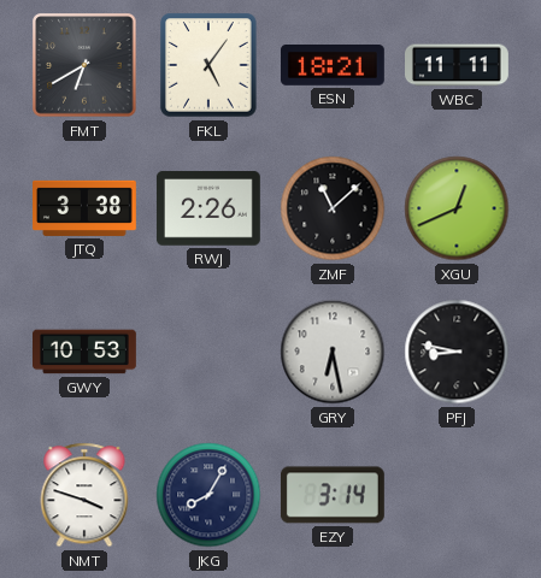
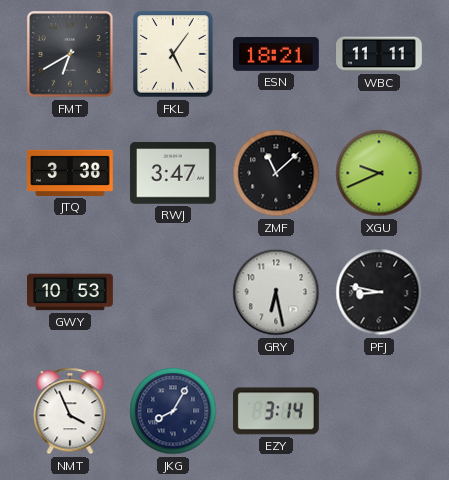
RWJ: 2:26 -> 3:47 (173, 173)
XGU: 12:41 -> 9:41 (379, 173)
NMT: 3:48 -> 3:56 (70, 411)
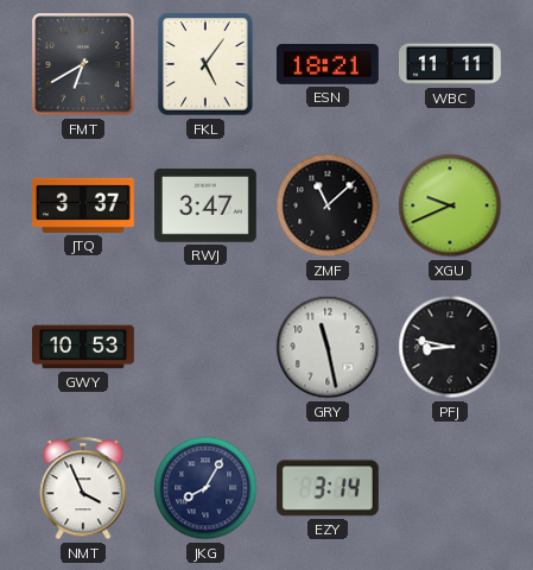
JTQ: 3:38 -> 3:37 (84, 205)
GRY: 6:28 -> 11:28 (328, 347)
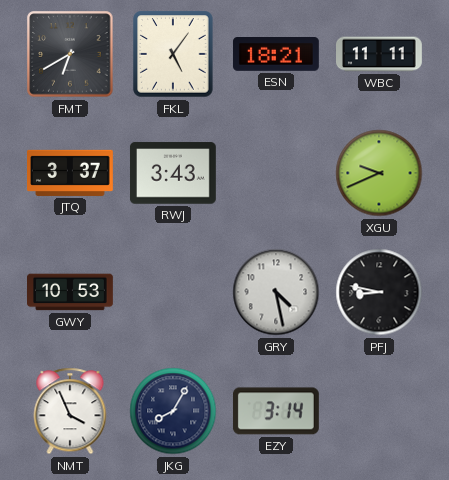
RWJ: 3:47 -> 3:43 (173, 173)
ZMF: 11:08 -> none (328, 205)
GRY: 11:28 -> 4:28 (276, 292)
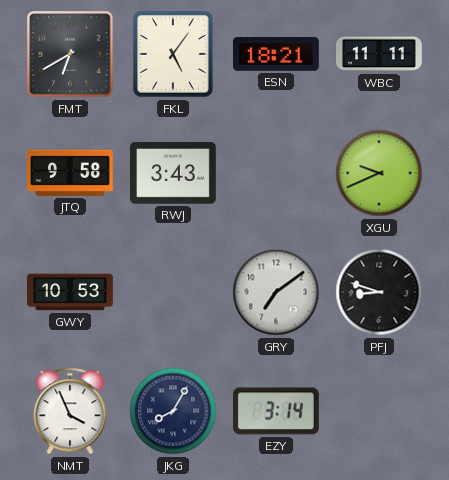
JTQ: 3:37 -> 9:58 (71, 173)
GRY: 4:28 -> 7:09 (276, 292)
PFJ: 8:47 -> 8:48 (379, 292)
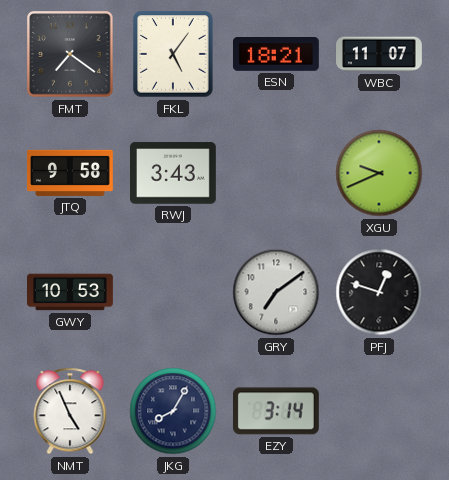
FMT: 6:40 -> 7:21 (70, 54)
WBC: 11:11 -> 11:07 (380, 54)
PFJ: 8:48 -> 12:48 (379, 292)
NMT: 3:56 -> 4:56 (70, 411)
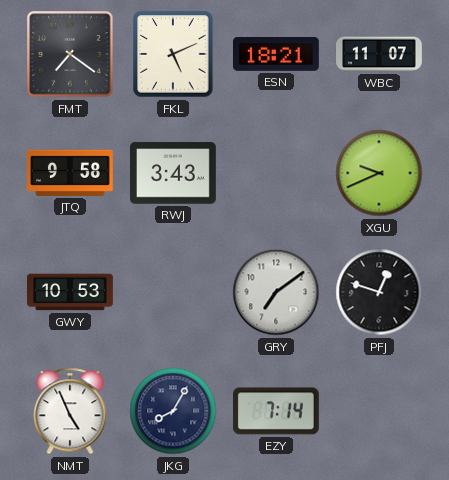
FKL: 5:06 -> 5:11 (173, 54)
EZY: 3:14 -> 7:14 (276, 411)
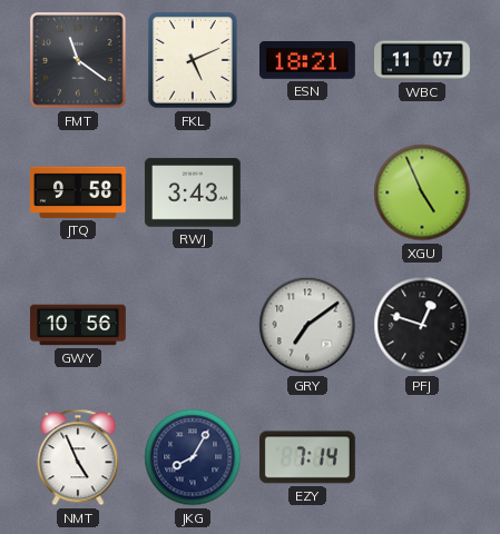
FMT: 7:21 -> 11:21 (78, 60)
XGU: 9:41 -> 4:56 (422, 192)
GWY: 10:53 -> 10:56 (79, 325)
